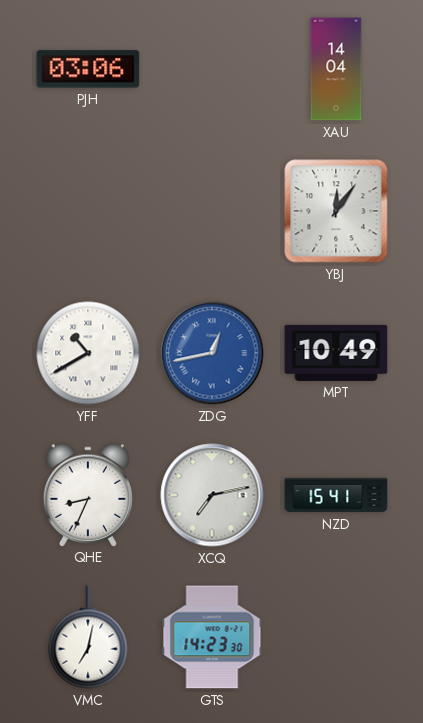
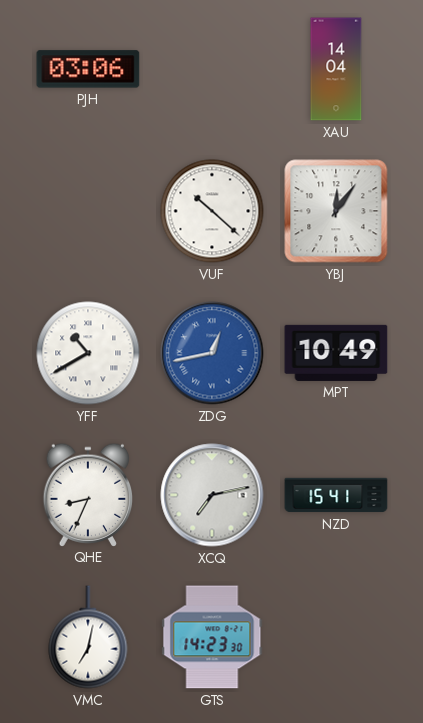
VUF: none -> 10:22 (212, 211)
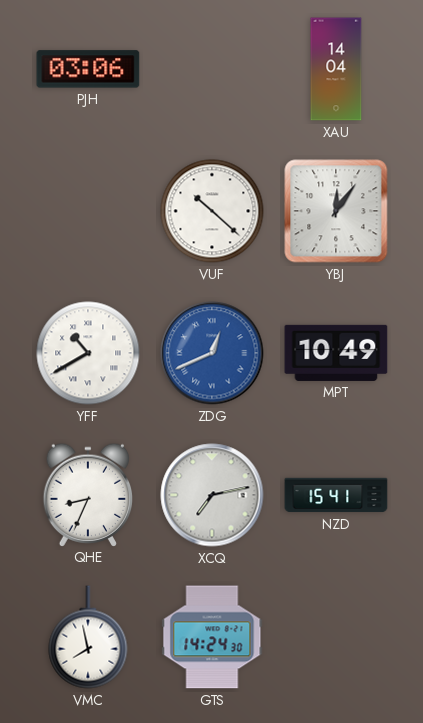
ZDG: 12:43 -> 12:41 (212, 353)
VMC: 7:02 -> 7:58 (88, 637)
GTS: 14:23 -> 14:24 (212, 637)
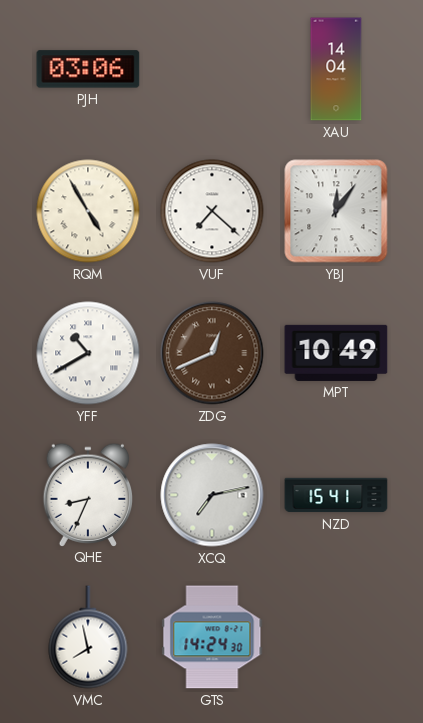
RQM: none -> 4:55 (88, 211)
VUF: 10:22 -> 7:22 (212, 211)
ZDG dial: blue -> brown (212, 353)
